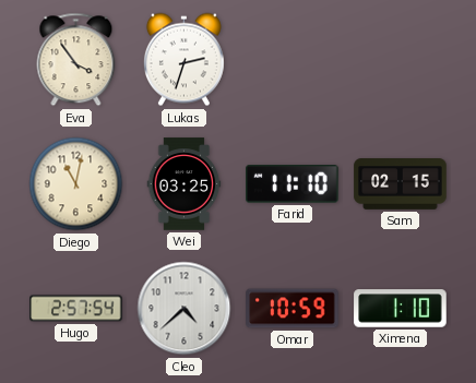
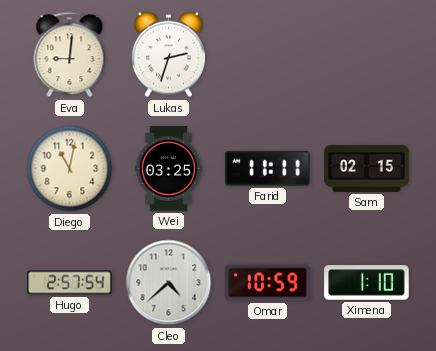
Eva: 3:54 -> 9:01 (70, 55)
Farid: 11:10 -> 11:11 (268, 169)
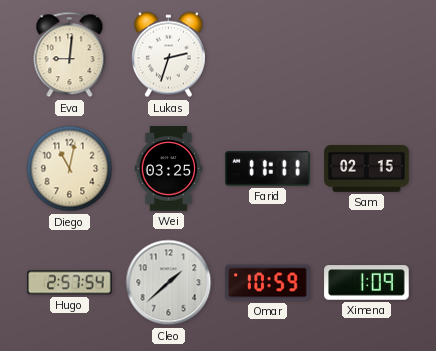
Cleo: 4:38 -> 1:38 (169, 283)
Ximena: 1:10 -> 1:09 (367, 283)
